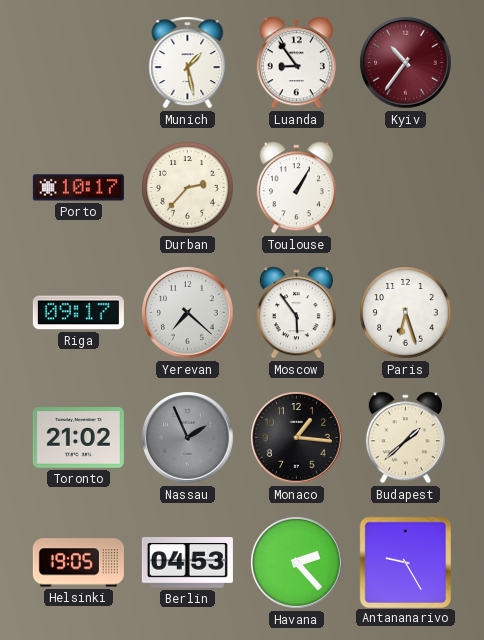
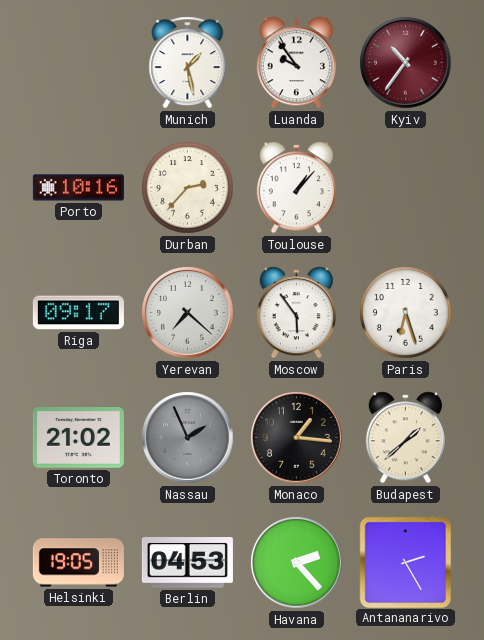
Luanda: 8:54 -> 9:54 (296, 63)
Porto: 10:17 -> 10:16 (78, 188)
Toulouse: 1:05 -> 1:07 (296, 188)
Antananarivo: 9:25 -> 2:25 (405, 562)
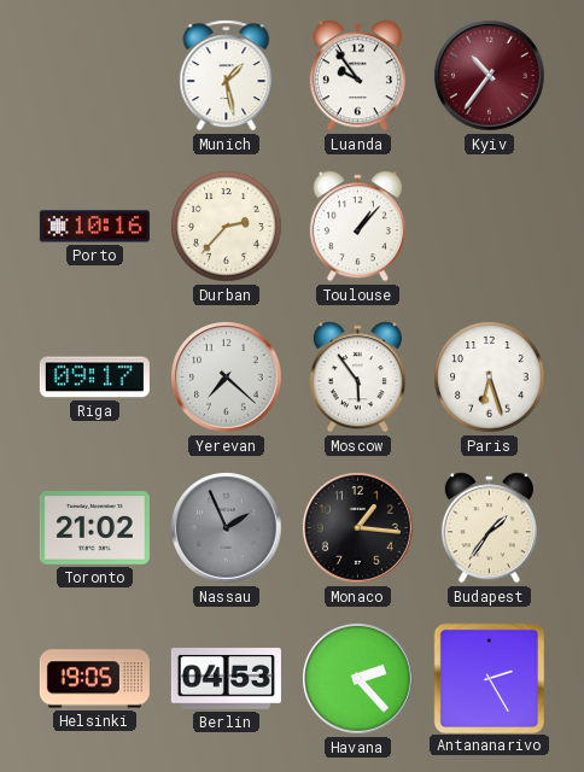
Budapest: 1:38 -> 1:36 (489, 528)
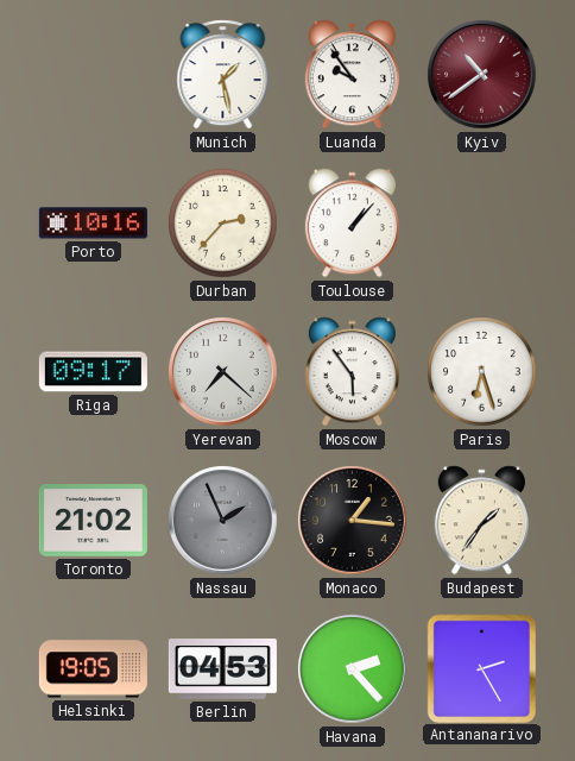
Kyiv: 10:36 -> 10:39 (482, 75)
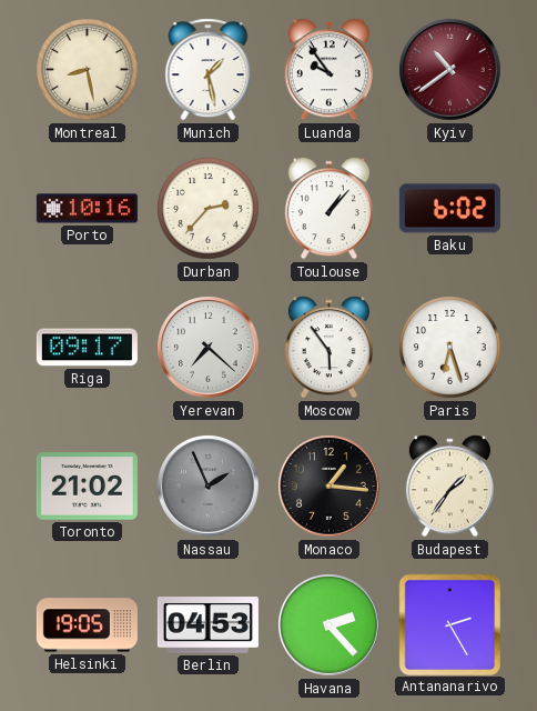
Montreal: none -> 8:28 (88, 70)
Baku: none -> 6:02 (449, 209)
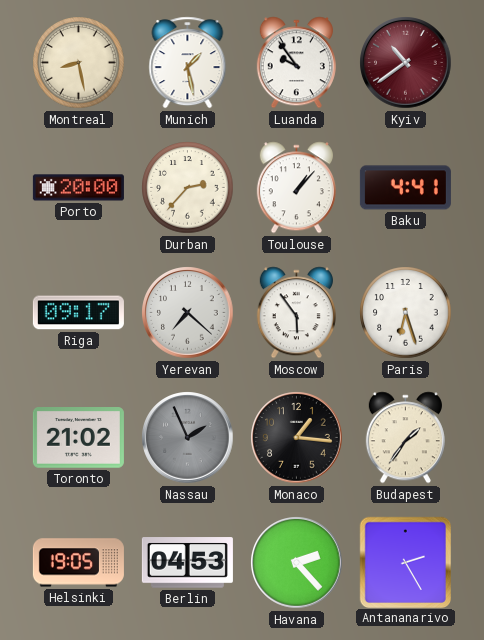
Porto: 10:16 -> 20:00 (78, 188)
Baku: 6:02 -> 4:41 (405, 188)
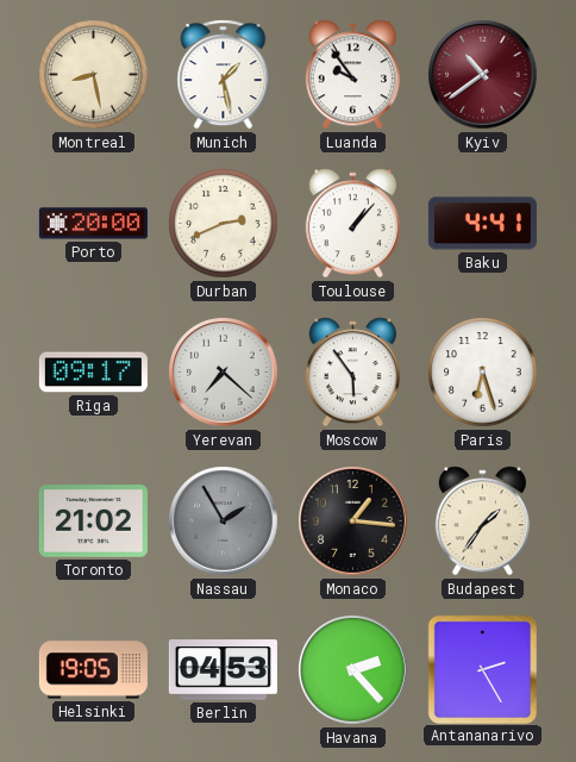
Durban: 2:37 -> 2:41 (224, 224)
Nassau: 1:56 -> 1:55 (224, 521)
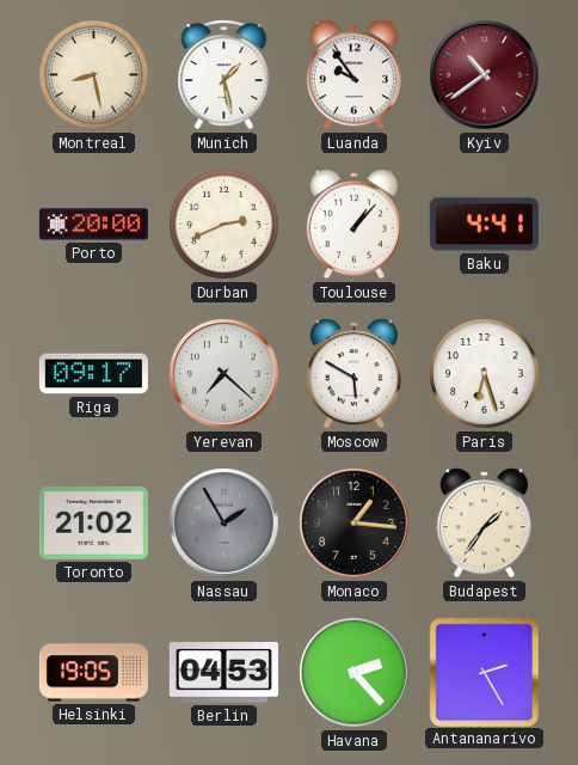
Moscow: 5:54 -> 5:50 (353, 374)
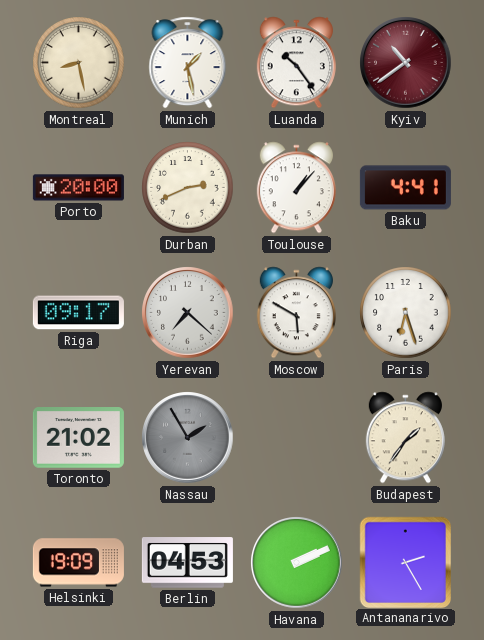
Luanda: 9:54 -> 10:24 (296, 63)
Monaco: 1:16 -> none (355, 524)
Helsinki: 19:05 -> 19:09 (78, 563)
Havana: 2:23 -> 2:11 (297, 563)
